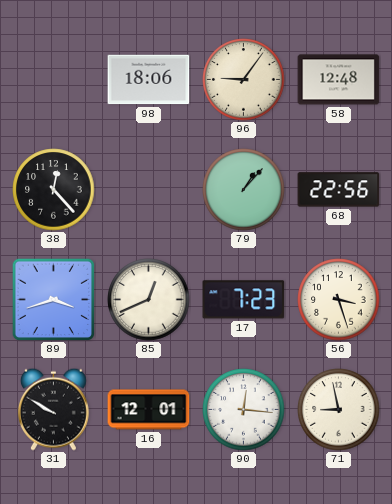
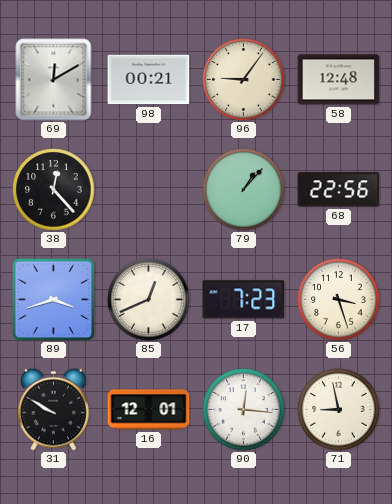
69: none -> 12:10 (54, 80)
98: 18:06 -> 00:21 (149, 80)
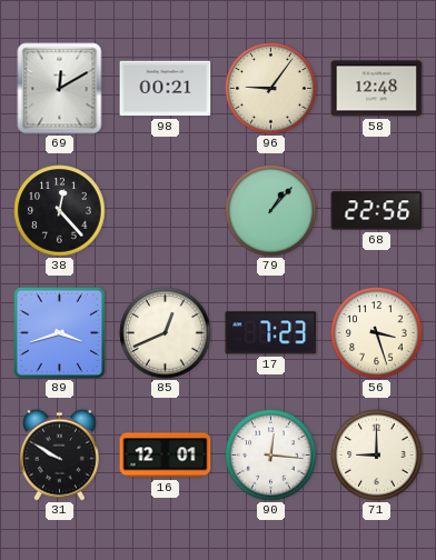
71: 8:58 -> 9:00 (377, 456)
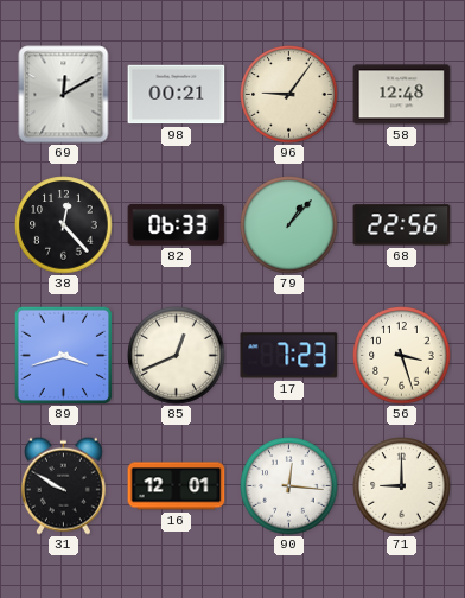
82: none -> 06:33 (177, 224)
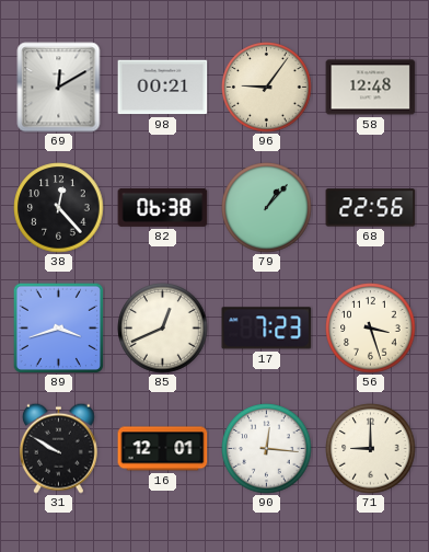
82: 06:33 -> 06:38 (163, 207)
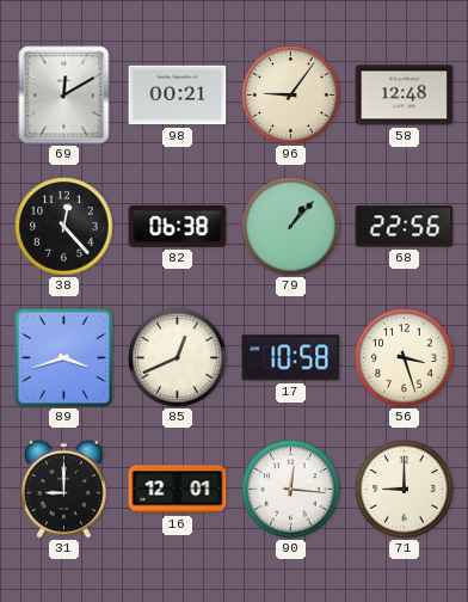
17: 7:23 -> 10:58 (291, 358)
31: 9:50 -> 9:00 (63, 489)
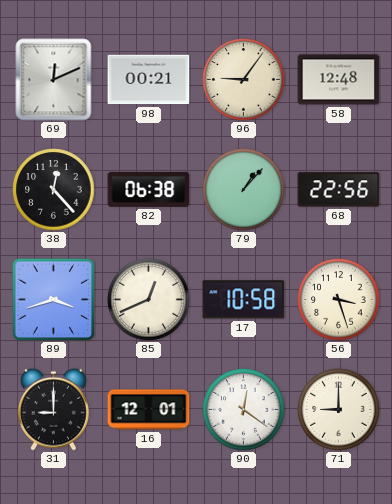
69: 12:10 -> 12:11 (54, 80)
90: 12:16 -> 12:21 (244, 410)
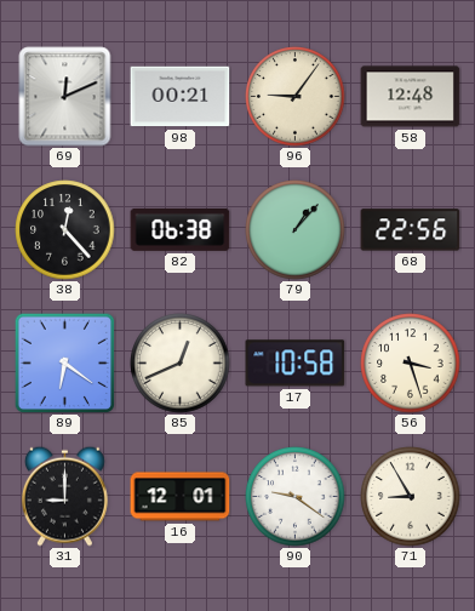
89: 3:42 -> 6:21 (64, 362)
90: 12:21 -> 9:21 (296, 497)
71: 9:00 -> 8:55 (411, 497)
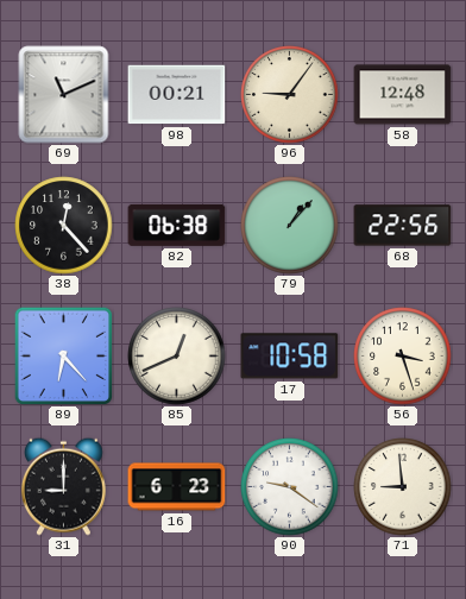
69: 12:11 -> 11:11 (64, 95)
89: 6:21 -> 6:23 (63, 355)
16: 12:01 -> 6:23 (177, 487)
71: 8:55 -> 8:59 (403, 487)
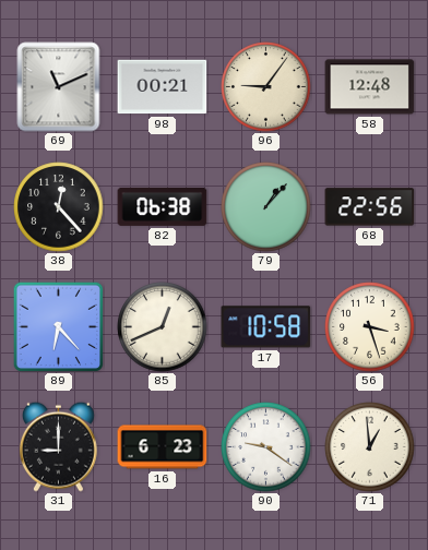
71: 8:59 -> 12:59 (370, 447)
